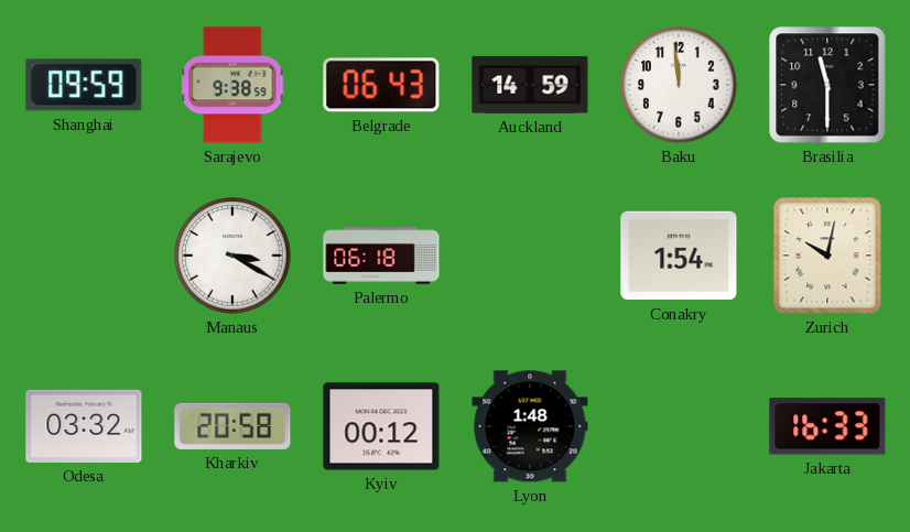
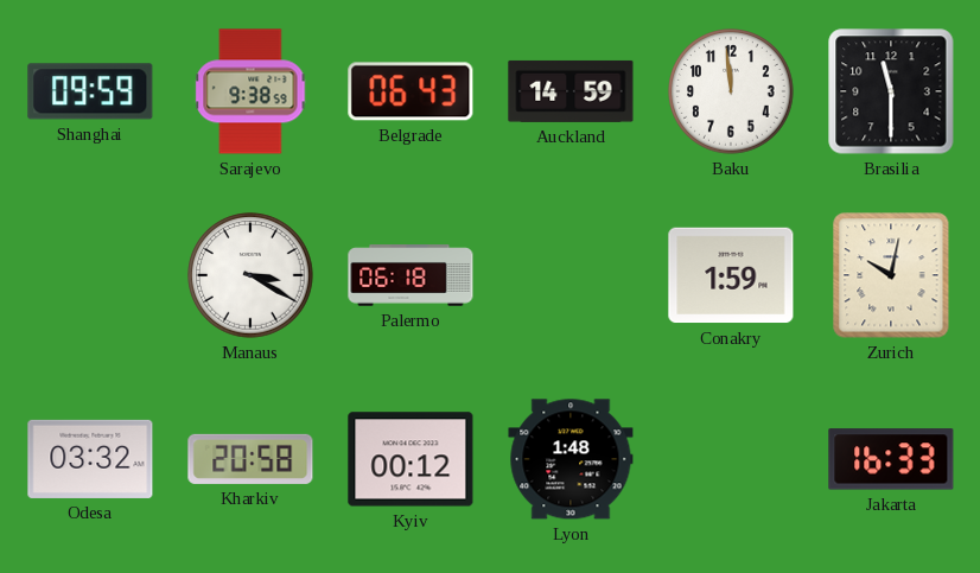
Conakry: 1:54 -> 1:59 (731, 275)
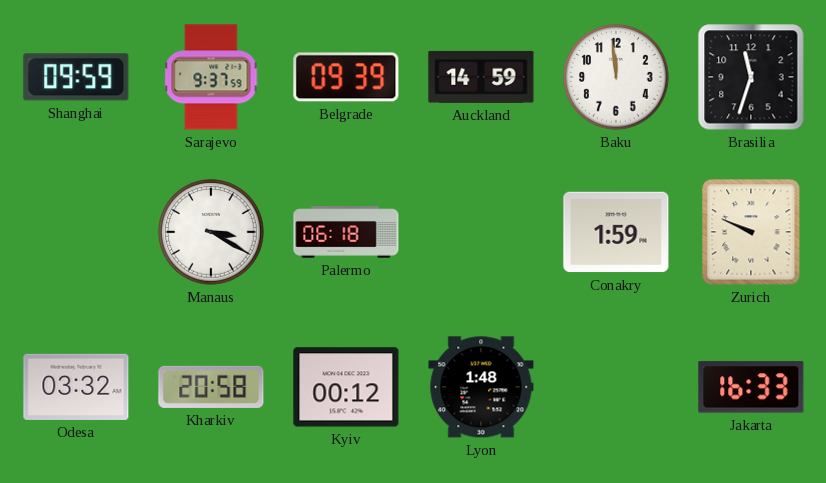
Sarajevo: 9:38 -> 9:37 (211, 77)
Belgrade: 06:43 -> 09:39 (346, 77)
Brasilia: 11:30 -> 11:33 (751, 77)
Zurich: 10:02 -> 9:49 (751, 232)
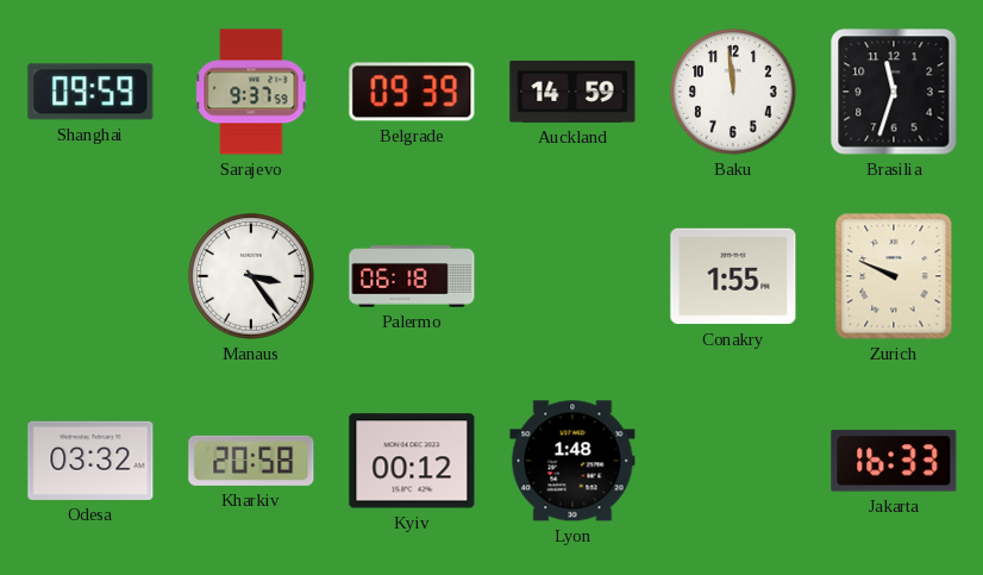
Manaus: 3:20 -> 3:24 (251, 276)
Conakry: 1:59 -> 1:55 (733, 276)
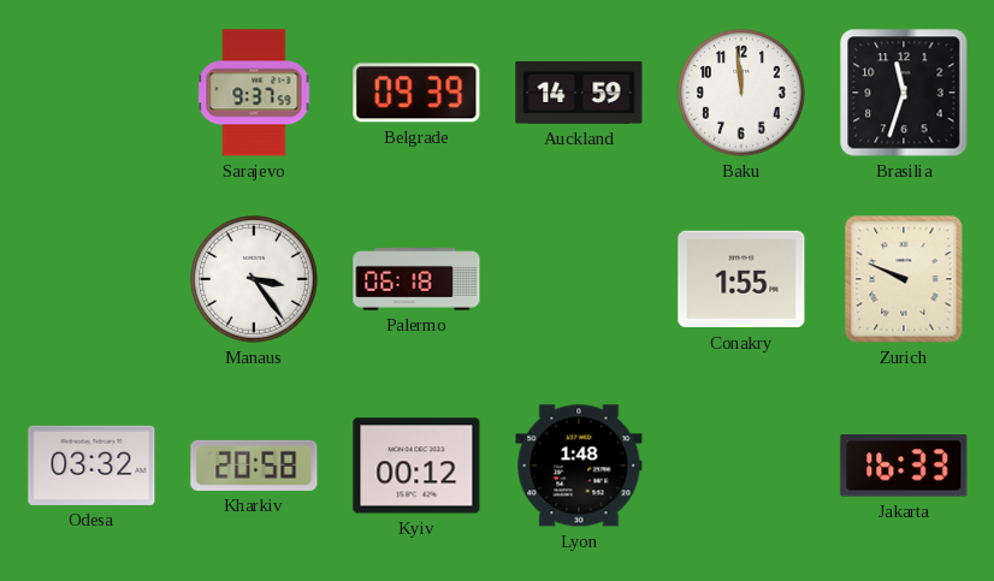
Shanghai: 09:59 -> none (90, 92)
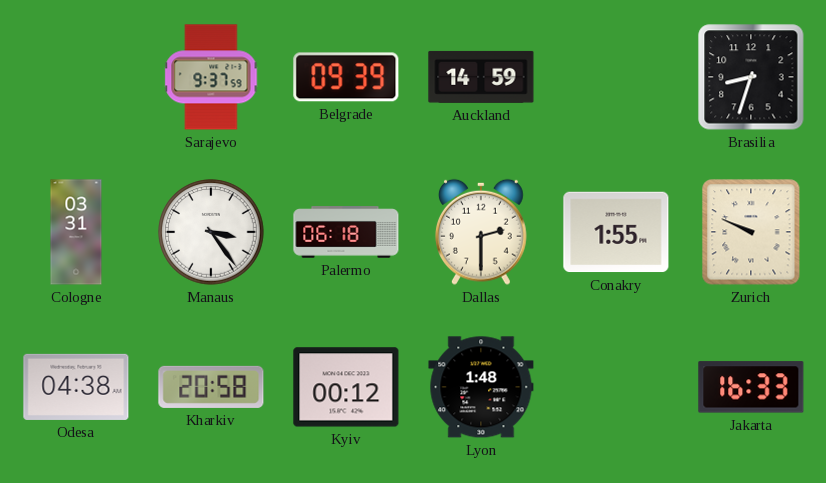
Baku: 11:59 -> none (741, 93)
Brasilia: 11:33 -> 8:33 (751, 77)
Cologne: none -> 03:31 (76, 232)
Dallas: none -> 2:30 (481, 232)
Odesa: 03:32 -> 04:38 (76, 387)
